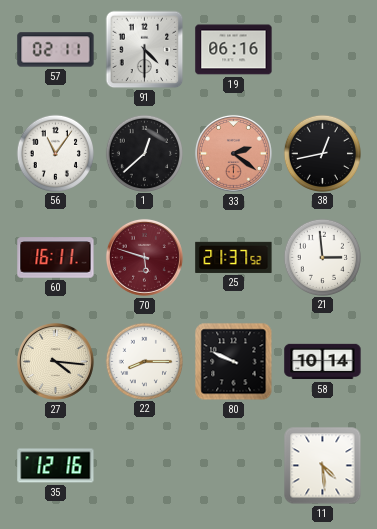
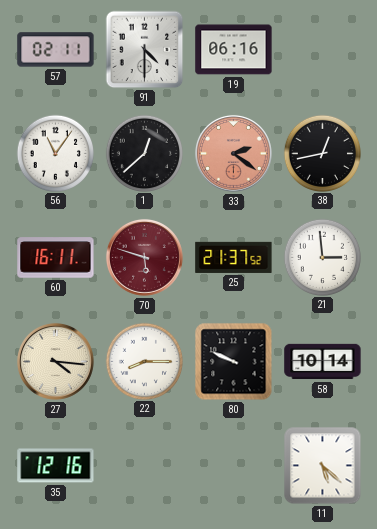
11: 4:29 -> 5:22 (323, 466)
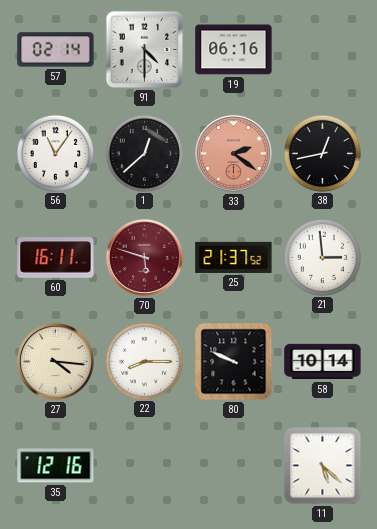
57: 02:11 -> 02:14 (56, 50)
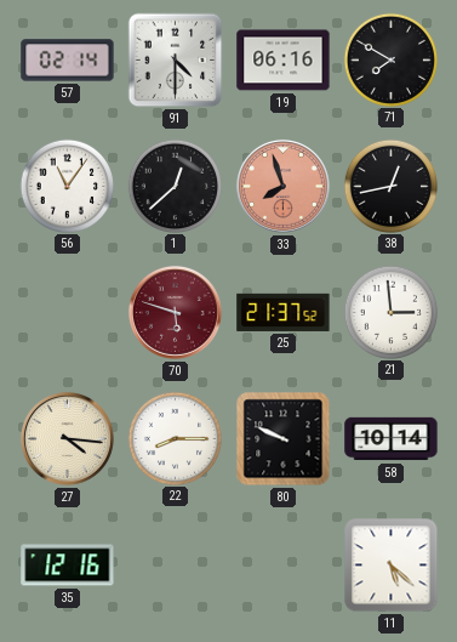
71: none -> 7:50 (390, 59)
33: 2:21 -> 7:57 (282, 186)
60: 16:11 -> none (56, 258)
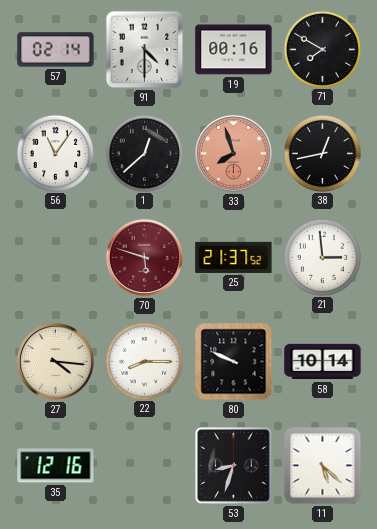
19: 06:16 -> 00:16 (234, 50)
53: none -> 8:33 (234, 466)
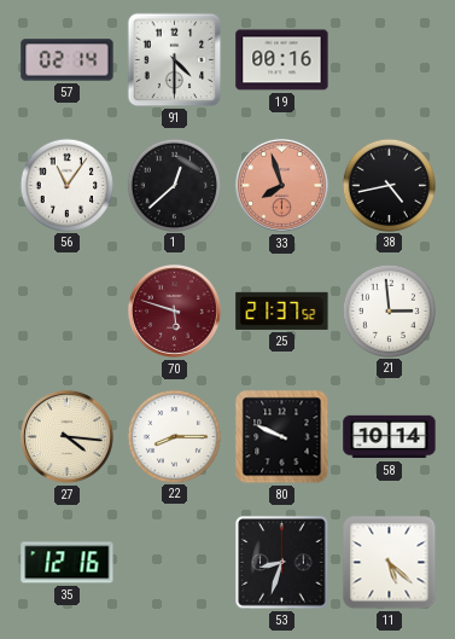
71: 7:50 -> none (322, 49)
38: 12:43 -> 4:43 (389, 185)
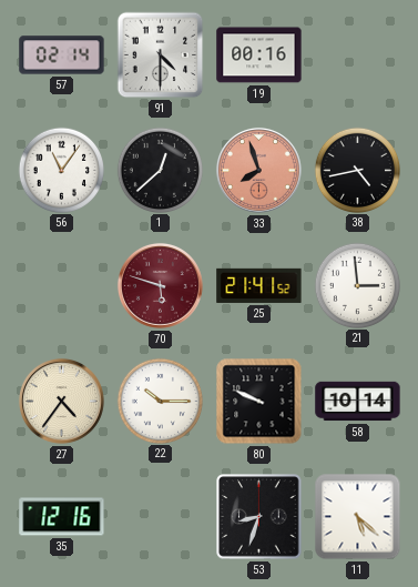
25: 21:37 -> 21:41 (259, 285)
27: 4:16 -> 4:36 (61, 401)
22: 8:15 -> 10:15 (160, 401)
